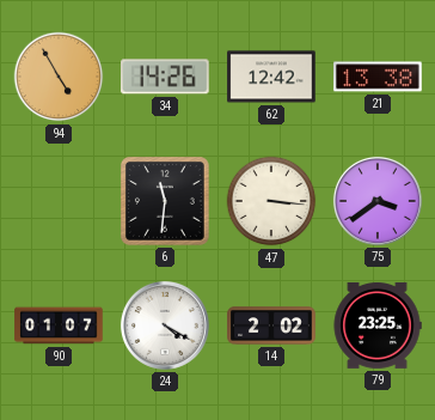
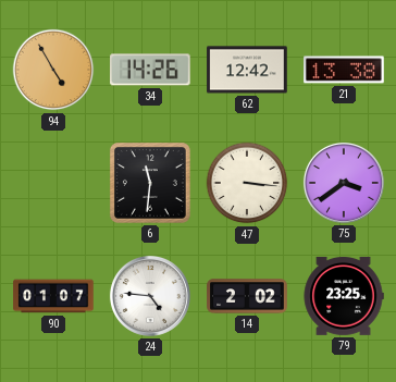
24: 4:20 -> 4:46 (150, 296)
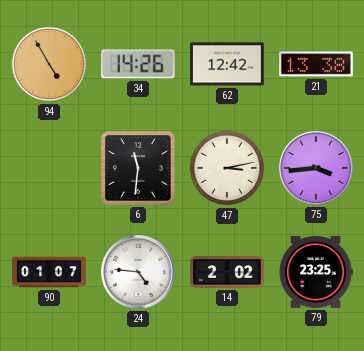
47: 3:16 -> 3:13 (227, 168)
75: 3:39 -> 3:44 (316, 168)
